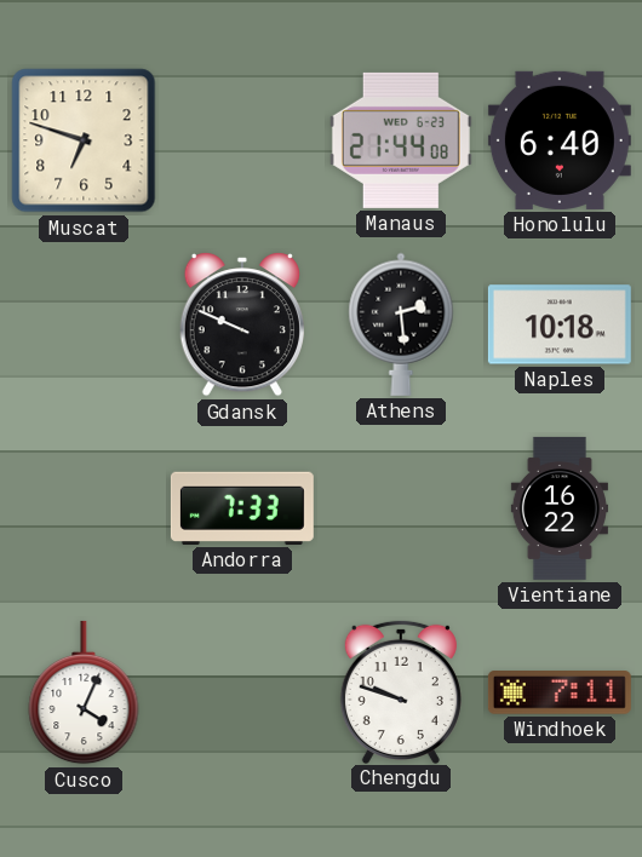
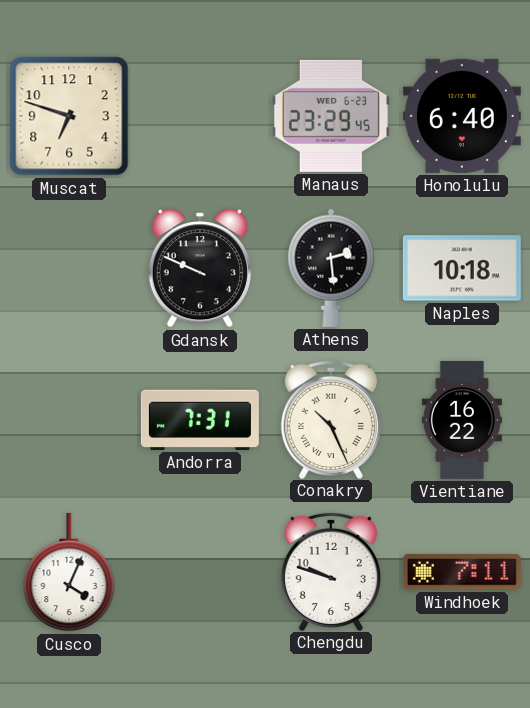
Manaus: 21:44 -> 23:29 (331, 116)
Andorra: 7:33 -> 7:31 (200, 420)
Conakry: none -> 10:26 (331, 419)
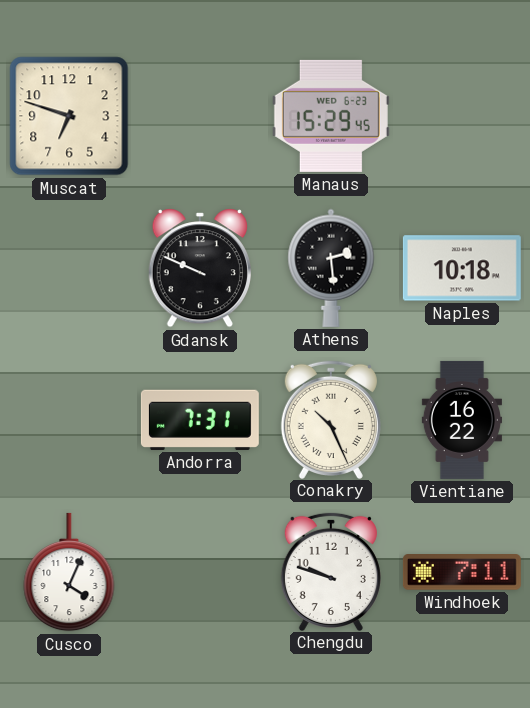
Manaus: 23:29 -> 15:29 (331, 116)
Honolulu: 6:40 -> none (462, 116)
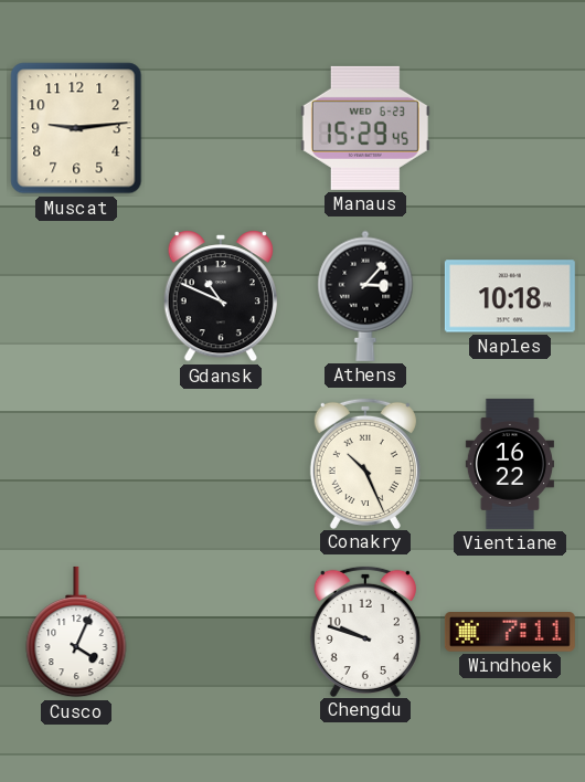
Muscat: 6:48 -> 9:14 (76, 128)
Gdansk: 9:49 -> 10:49 (220, 296)
Athens: 2:29 -> 3:07 (365, 296)
Andorra: 7:31 -> none (200, 420)
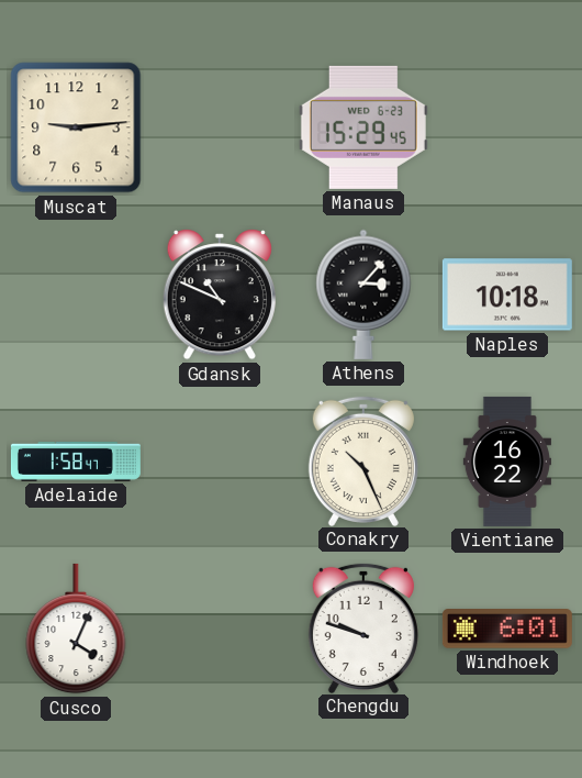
Adelaide: none -> 1:58 (76, 462)
Windhoek: 7:11 -> 6:01 (507, 630)
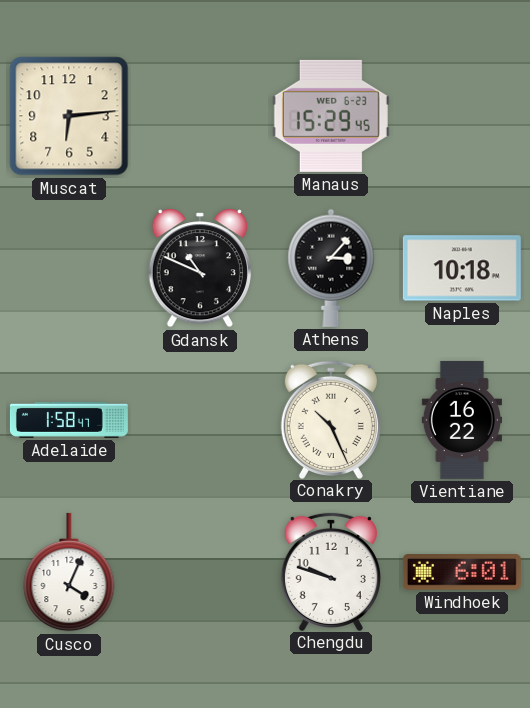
Muscat: 9:14 -> 6:14 (69, 116)
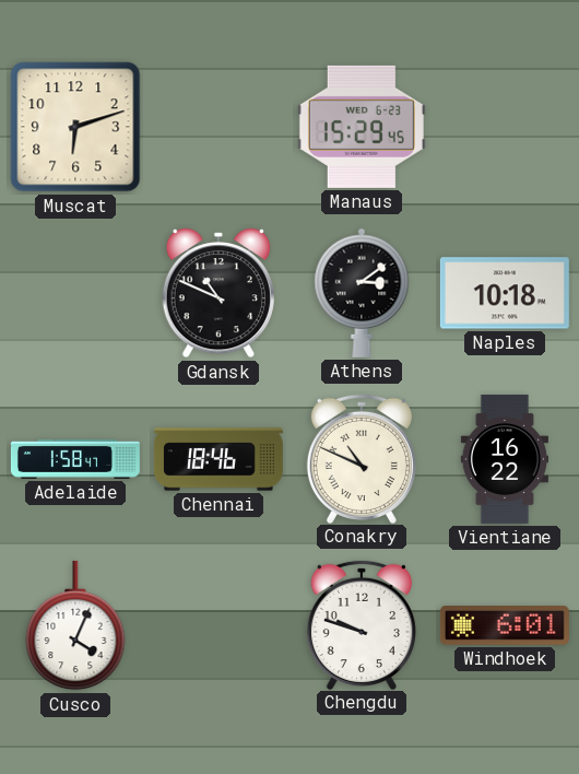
Muscat: 6:14 -> 6:12 (75, 127)
Athens: 3:07 -> 3:09 (362, 293)
Chennai: none -> 18:46 (218, 459)
Conakry: 10:26 -> 10:49 (362, 458)
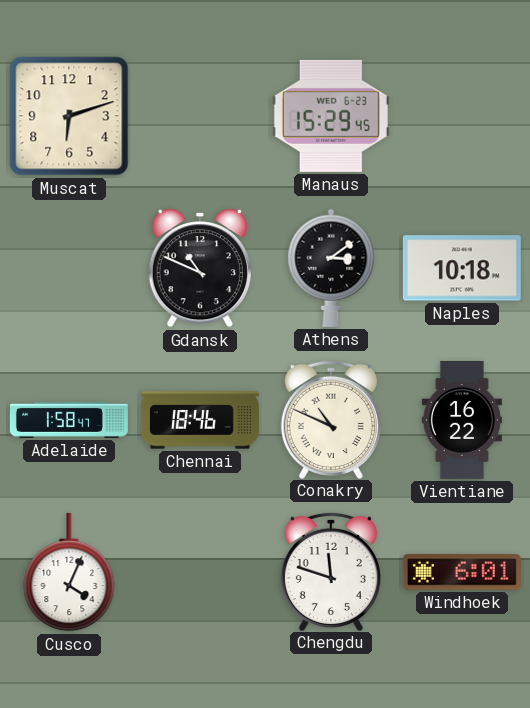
Chengdu: 9:48 -> 11:48 (331, 571)
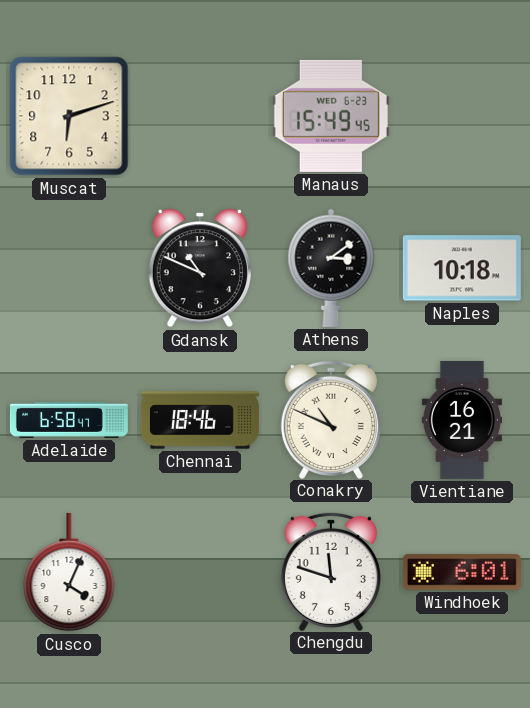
Manaus: 15:29 -> 15:49 (331, 116)
Adelaide: 1:58 -> 6:58 (69, 420)
Vientiane: 16:22 -> 16:21 (462, 420)
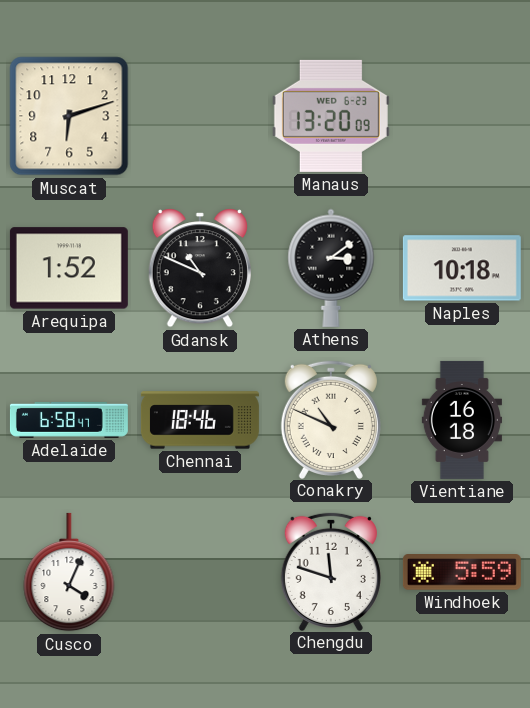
Manaus: 15:49 -> 13:20 (331, 116)
Arequipa: none -> 1:52 (69, 268)
Vientiane: 16:21 -> 16:18 (462, 420)
Windhoek: 6:01 -> 5:59 (462, 573)
